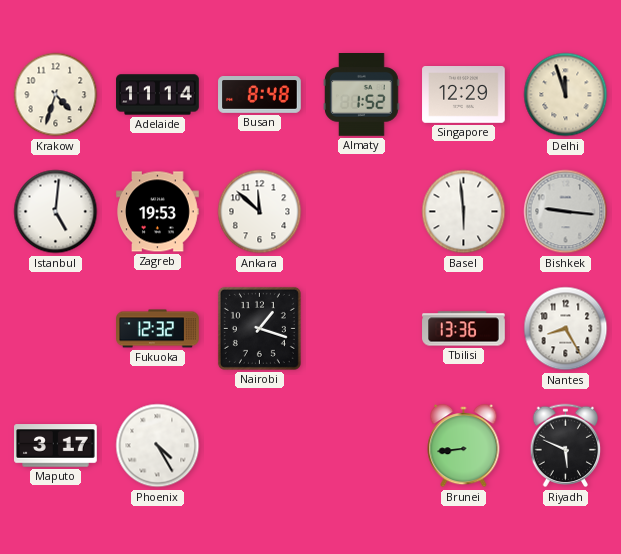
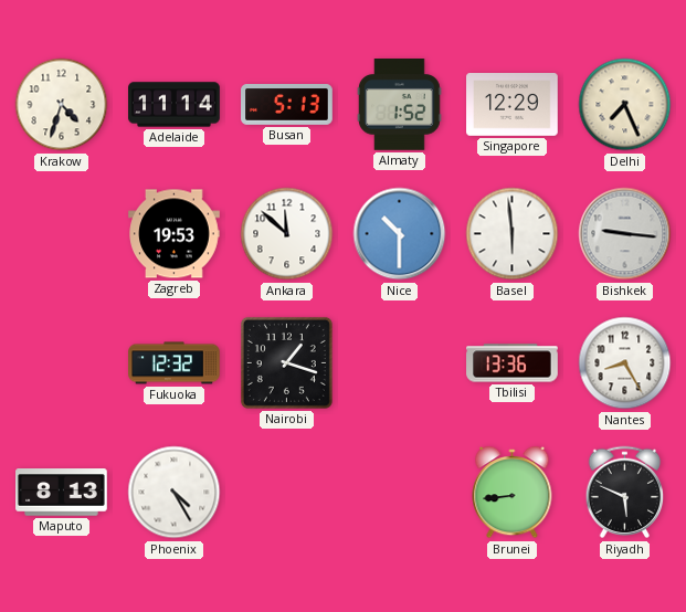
Busan: 8:48 -> 5:13 (287, 105)
Delhi: 11:57 -> 7:26 (625, 105)
Istanbul: 5:01 -> none (56, 212)
Nice: none -> 10:30 (400, 234)
Maputo: 3:17 -> 8:13 (62, 493)
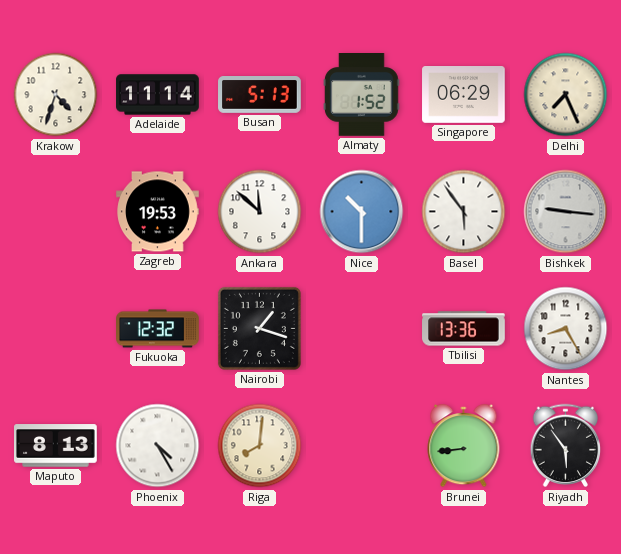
Singapore: 12:29 -> 06:29 (464, 95)
Basel: 5:59 -> 5:54 (464, 212)
Riga: none -> 8:01 (260, 446)
Riyadh: 5:49 -> 5:54 (566, 446)
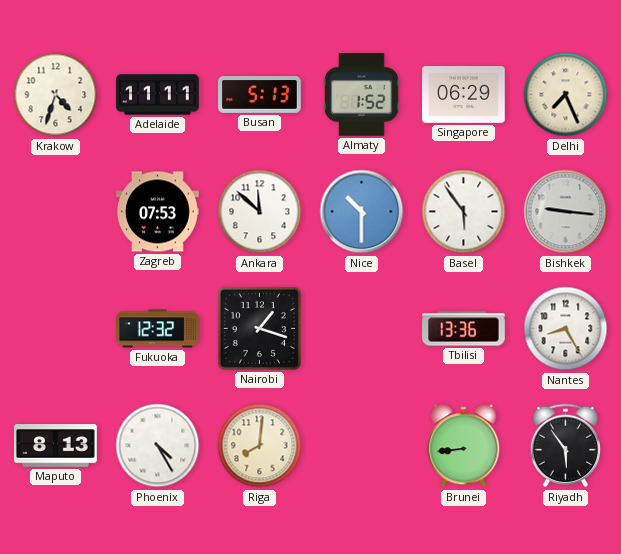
Adelaide: 11:14 -> 11:11 (158, 95)
Zagreb: 19:53 -> 07:53 (158, 212)
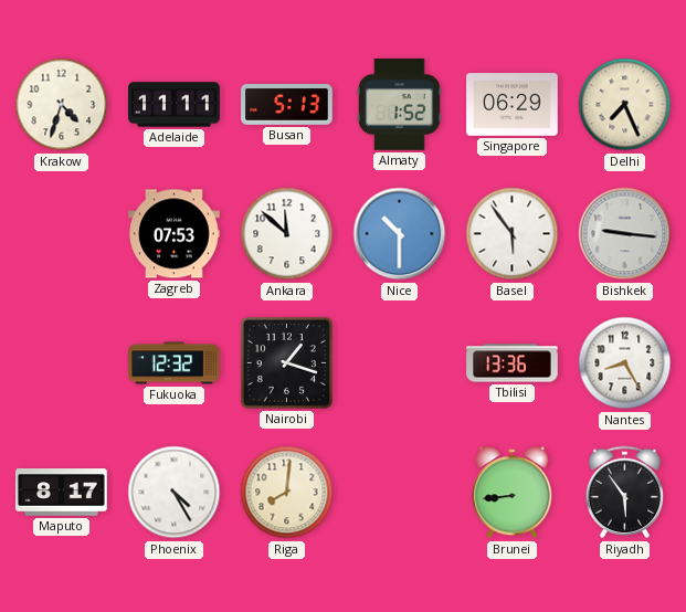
Maputo: 8:13 -> 8:17 (62, 493)
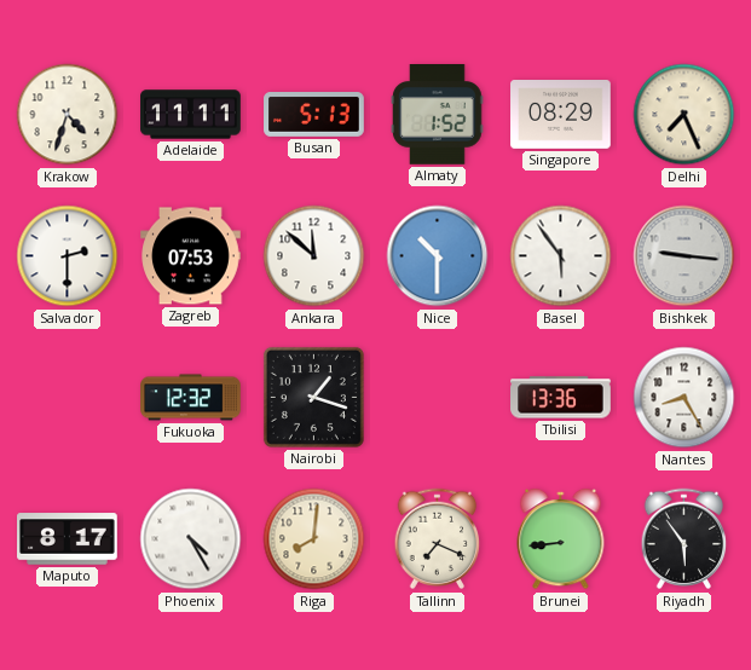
Singapore: 06:29 -> 08:29 (561, 115)
Salvador: none -> 2:30 (68, 256)
Tallinn: none -> 7:19 (438, 539)
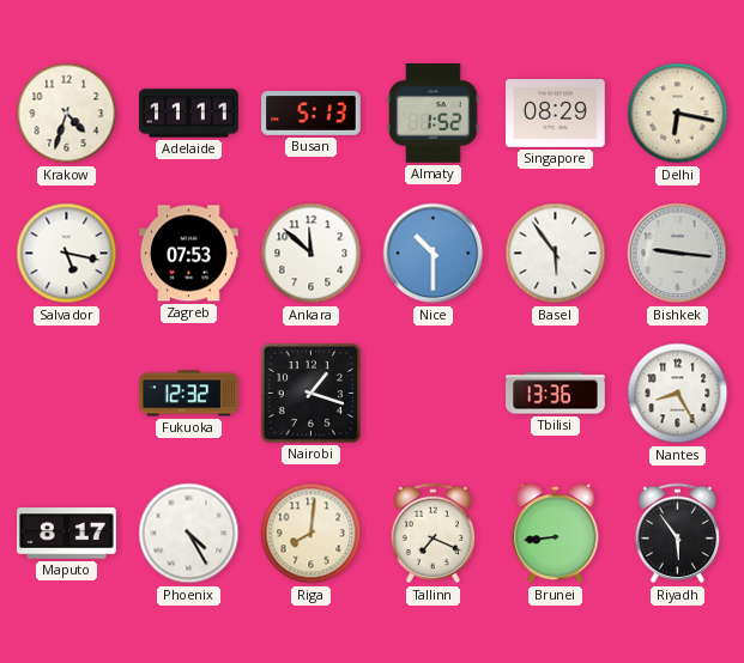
Delhi: 7:26 -> 6:17 (678, 114)
Salvador: 2:30 -> 5:17 (67, 254)
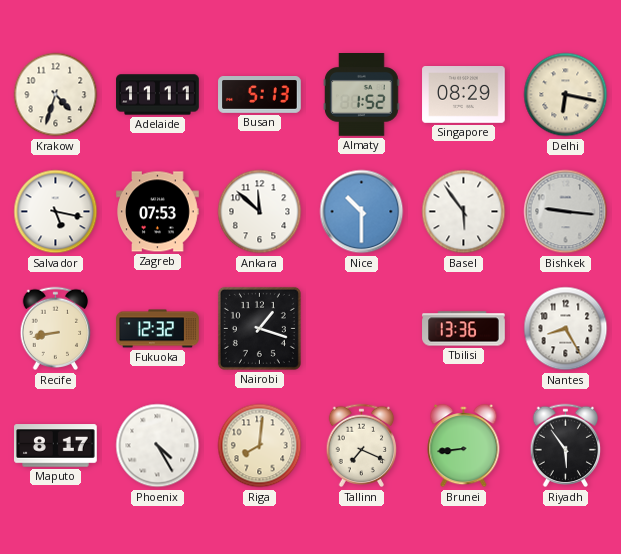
Recife: none -> 8:43 (56, 329)
